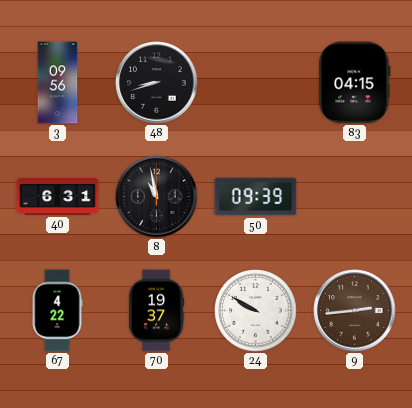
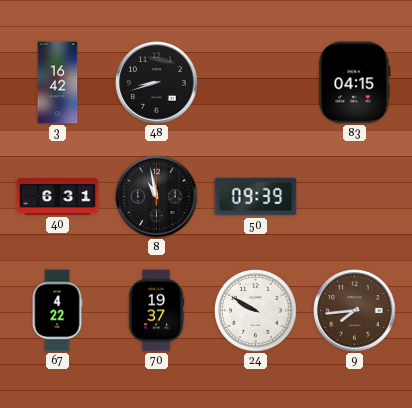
3: 09:56 -> 16:42 (58, 83)
9: 2:44 -> 7:44 (355, 311)
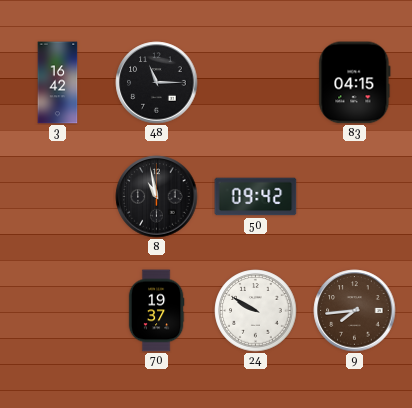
48: 8:42 -> 11:15 (157, 83)
40: 6:31 -> none (58, 197)
50: 09:39 -> 09:42 (256, 197)
67: 4:22 -> none (57, 311)
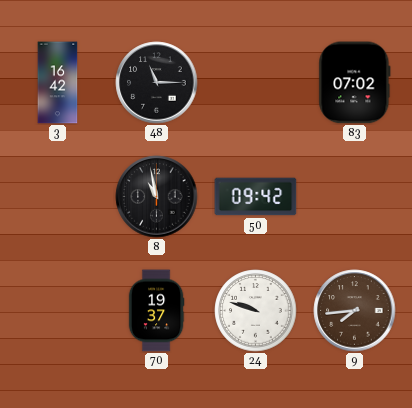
83: 04:15 -> 07:02 (355, 83)
24: 9:50 -> 9:48 (256, 311)
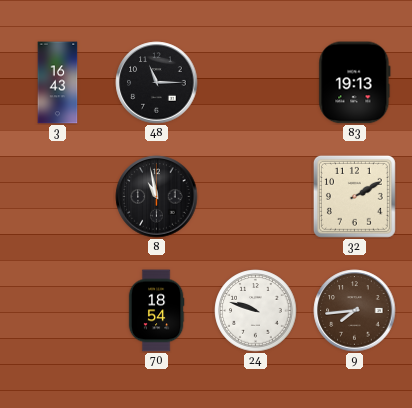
3: 16:42 -> 16:43 (58, 83)
83: 07:02 -> 19:13 (355, 83)
50: 09:42 -> none (256, 197)
32: none -> 2:10 (354, 196)
70: 19:37 -> 18:54 (156, 311)
